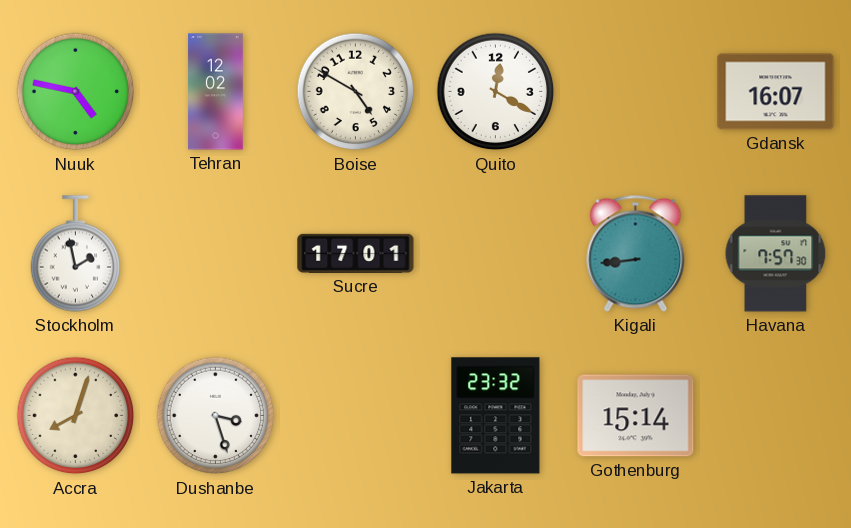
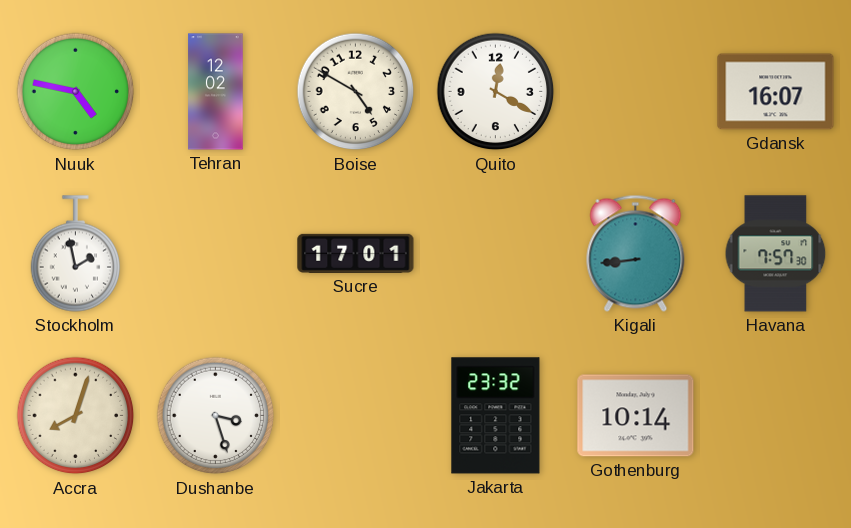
Gothenburg: 15:14 -> 10:14 (636, 416)
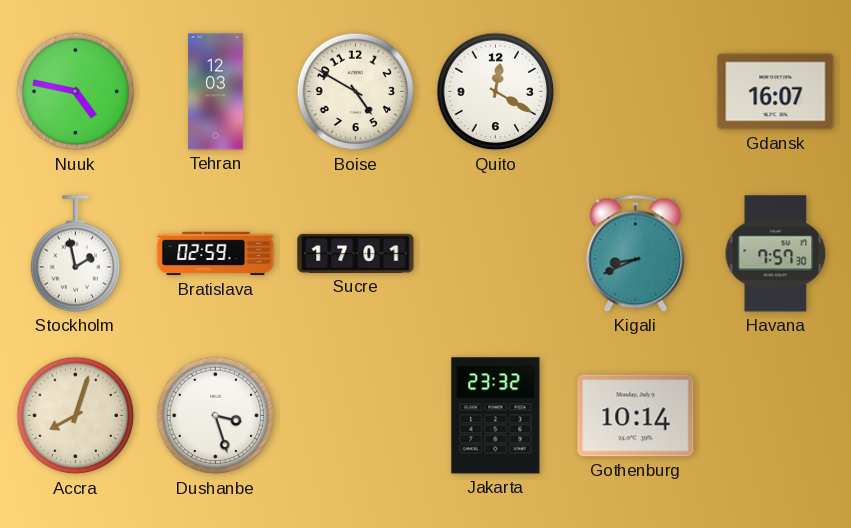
Tehran: 12:02 -> 12:03 (216, 92)
Bratislava: none -> 02:59 (216, 254)
Kigali: 8:44 -> 8:41 (636, 253)
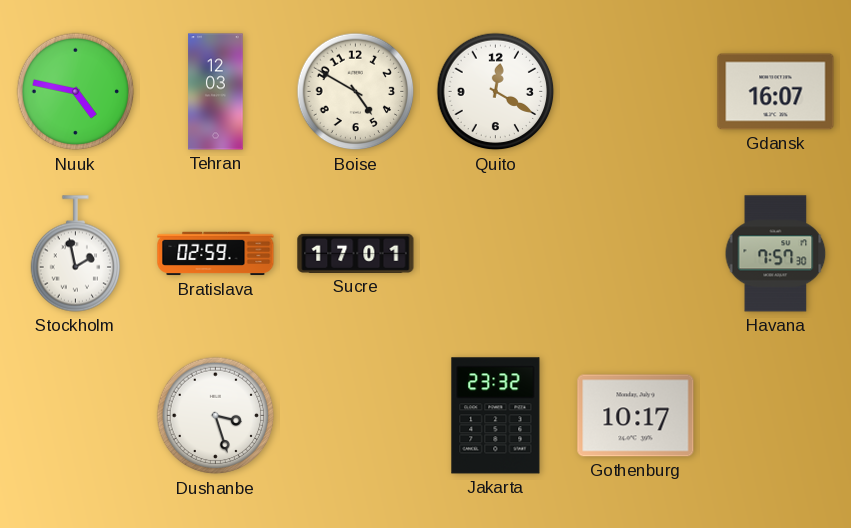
Kigali: 8:41 -> none (636, 253)
Accra: 8:03 -> none (76, 416)
Gothenburg: 10:14 -> 10:17 (636, 416)
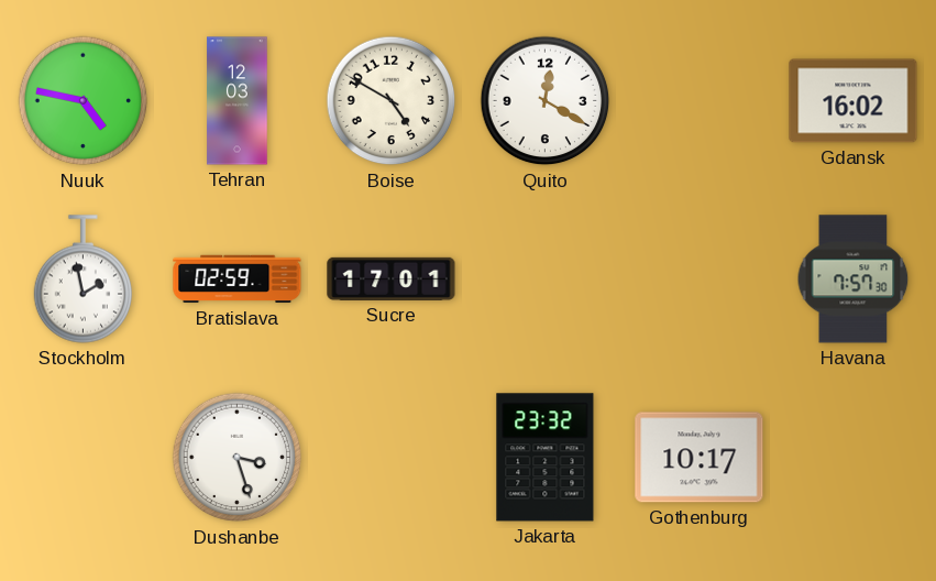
Gdansk: 16:07 -> 16:02 (854, 101)
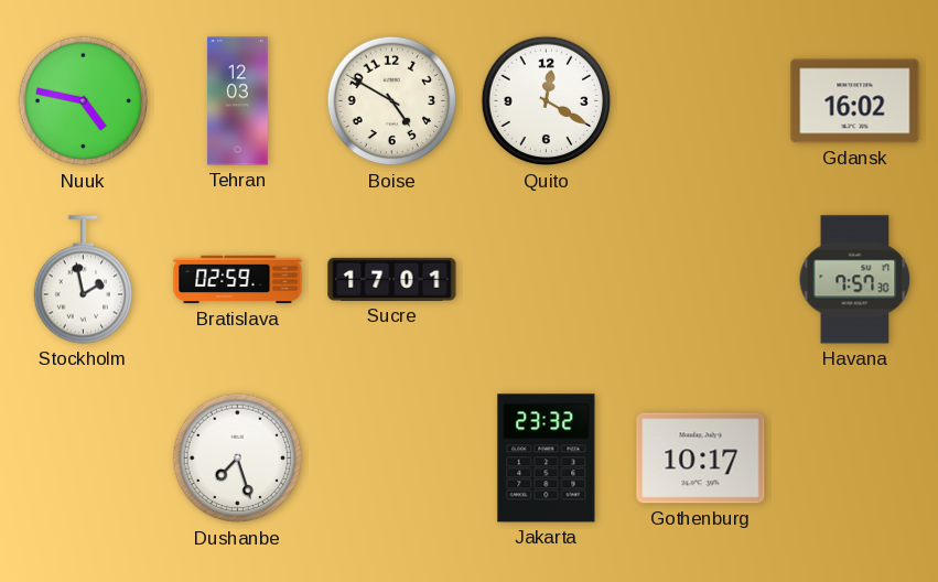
Dushanbe: 3:27 -> 7:27 (238, 459)
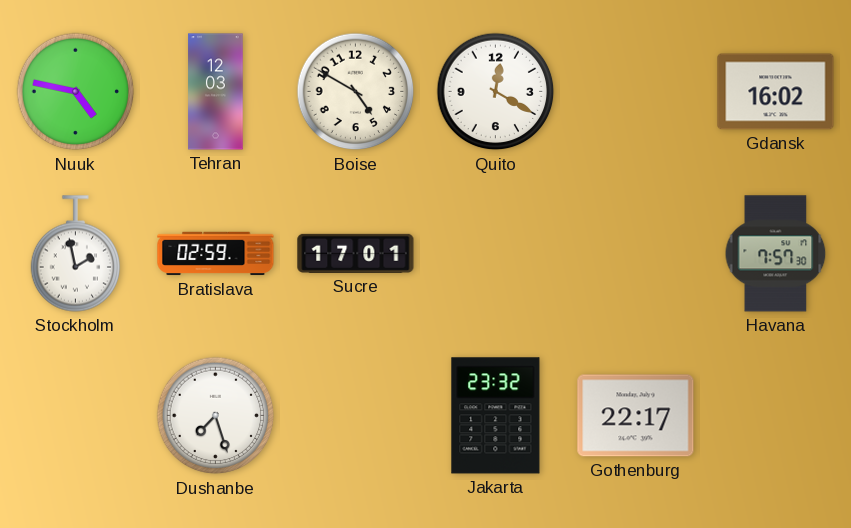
Gothenburg: 10:17 -> 22:17 (636, 416)
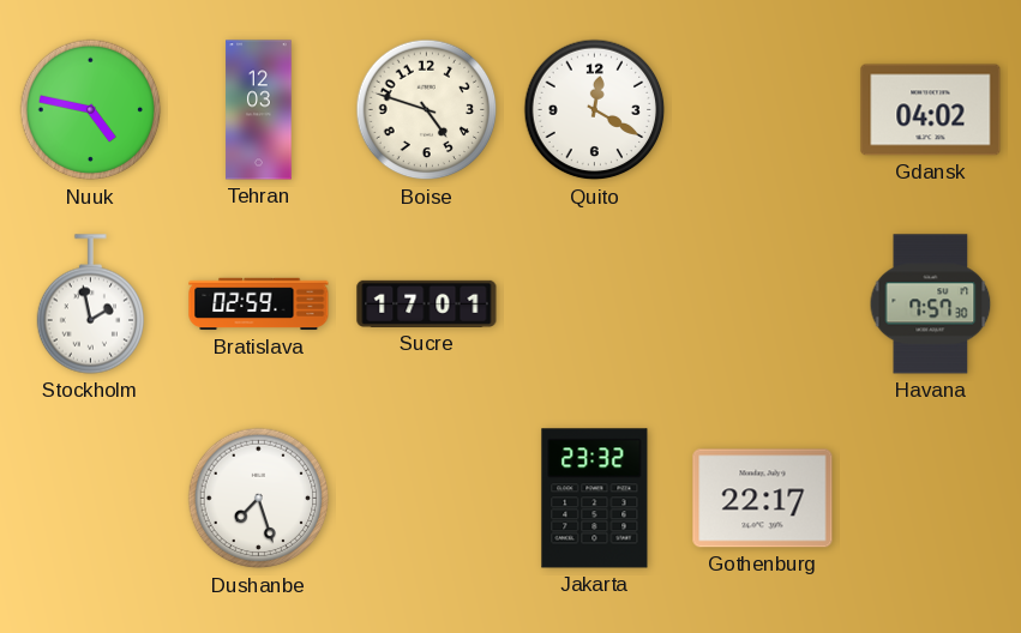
Boise: 4:50 -> 4:48 (427, 110)
Gdansk: 16:02 -> 04:02 (931, 110)
